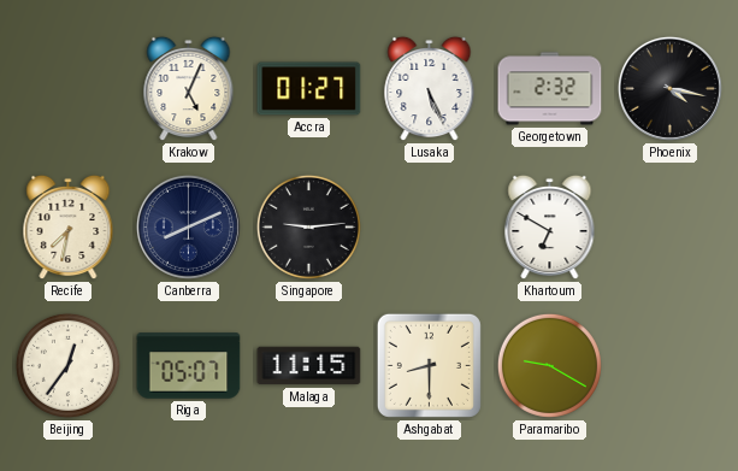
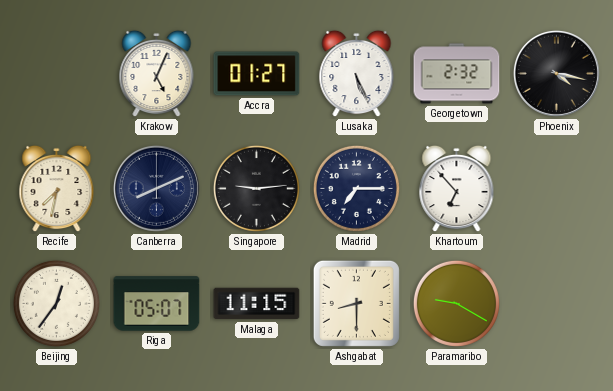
Madrid: none -> 7:15 (356, 188)
Khartoum: 6:50 -> 6:53 (457, 189)
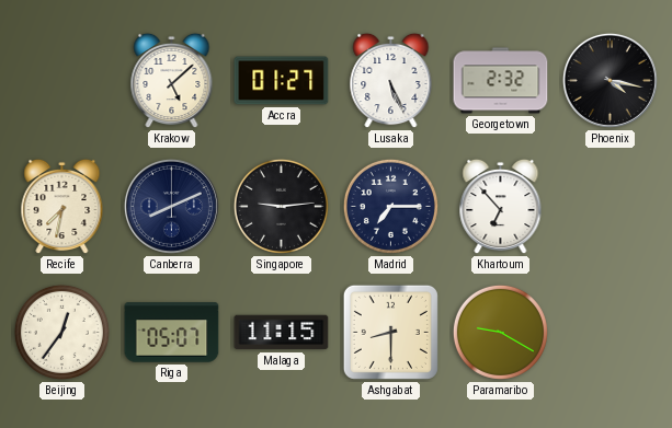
Krakow: 5:04 -> 5:08 (172, 81)
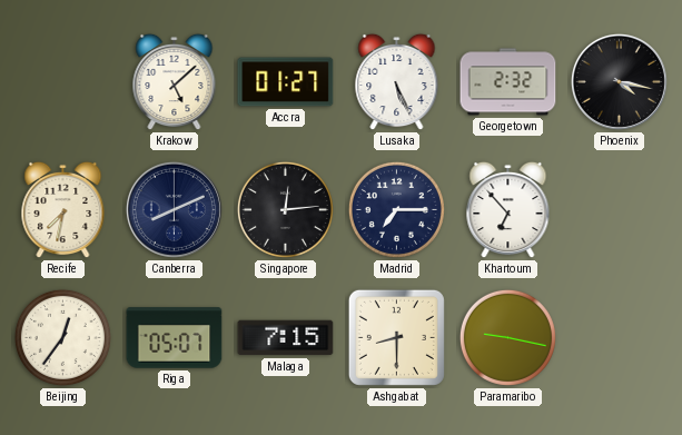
Singapore: 9:14 -> 12:14 (285, 209)
Malaga: 11:15 -> 7:15 (286, 338)
Paramaribo: 9:20 -> 9:17 (507, 337)
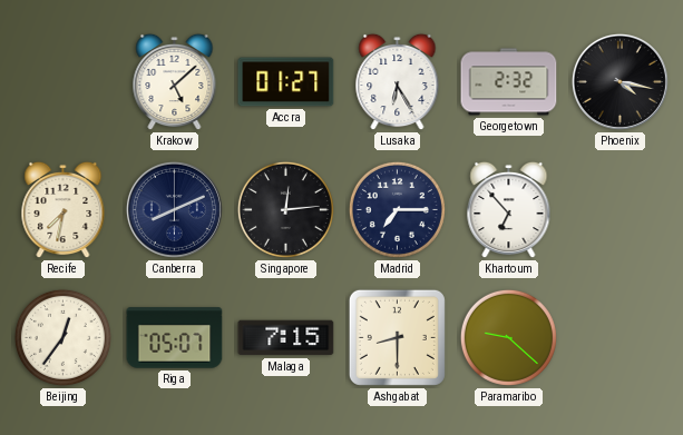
Lusaka: 5:26 -> 6:25 (398, 82)
Paramaribo: 9:17 -> 9:22 (508, 337)
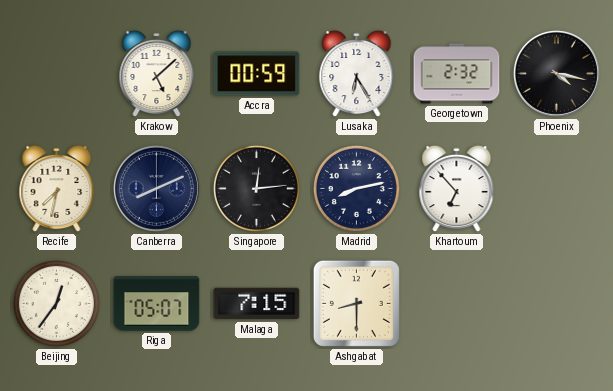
Accra: 01:27 -> 00:59 (257, 74)
Madrid: 7:15 -> 8:13 (356, 188)
Paramaribo: 9:22 -> none (508, 337)
